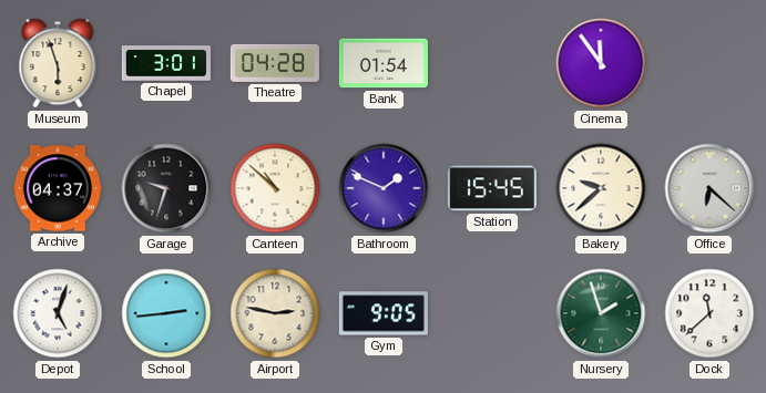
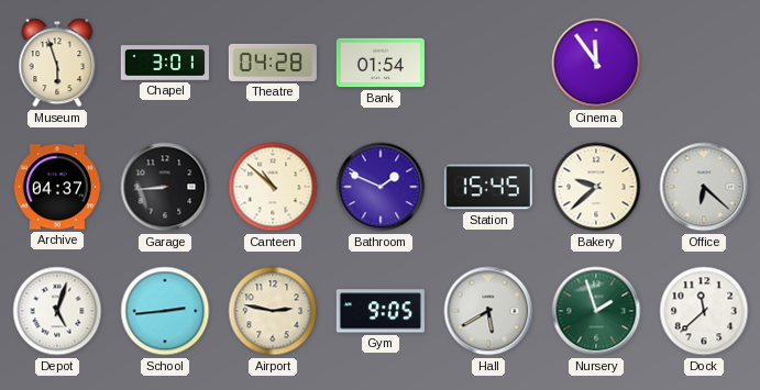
Garage: 9:33 -> 8:44 (165, 187)
Hall: none -> 5:40 (488, 311)
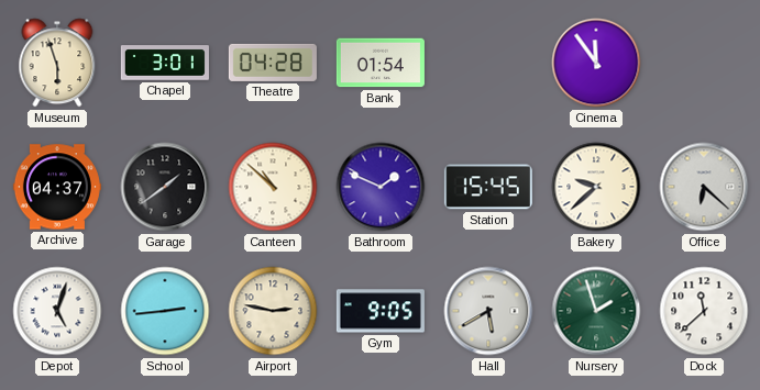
Garage: 8:44 -> 1:39 (165, 187)
